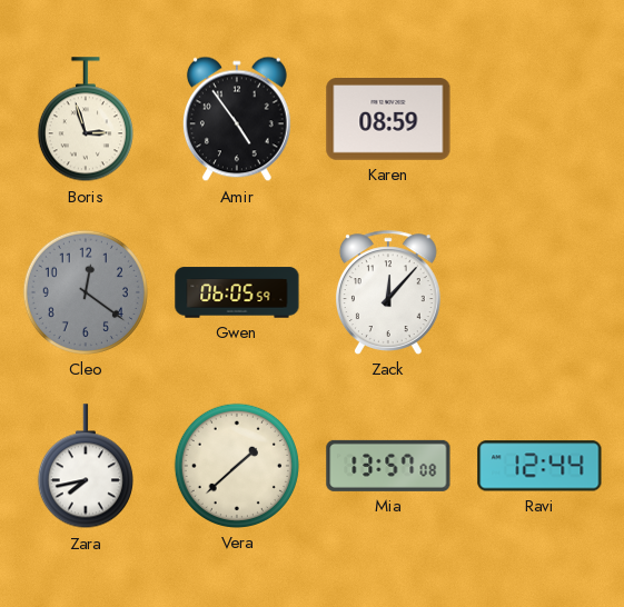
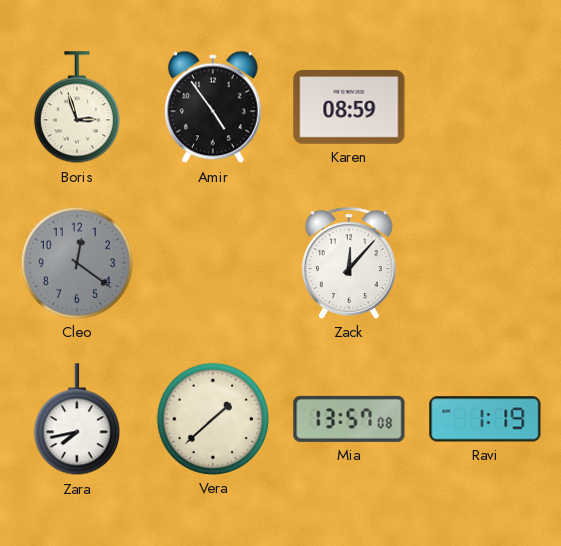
Gwen: 06:05 -> none (237, 292)
Ravi: 12:44 -> 1:19 (485, 419)
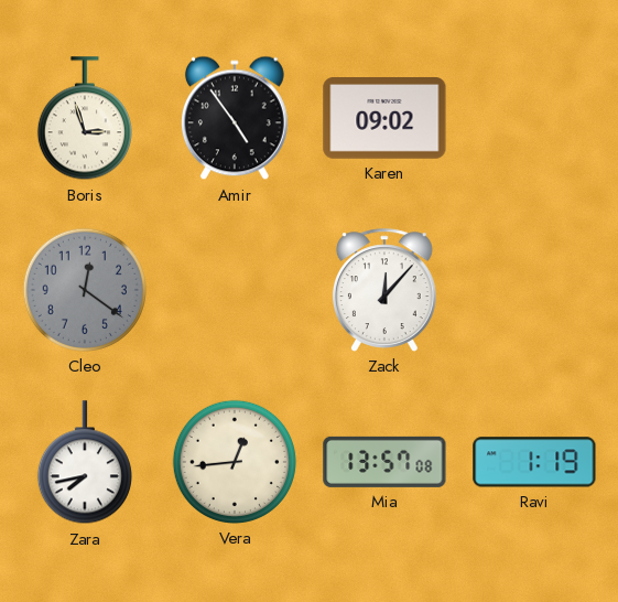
Karen: 08:59 -> 09:02 (384, 119)
Vera: 1:38 -> 12:44 (235, 462)
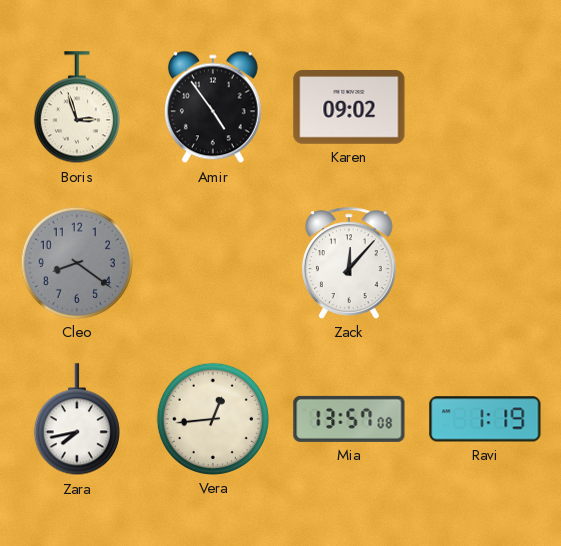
Cleo: 12:21 -> 8:21 (77, 263)
